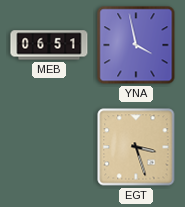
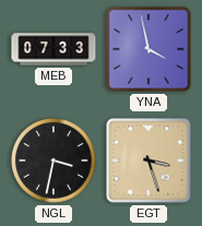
MEB: 06:51 -> 07:33 (54, 49)
NGL: none -> 3:32 (55, 162)
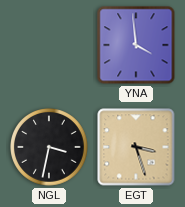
MEB: 07:33 -> none (54, 49)
YNA: 3:58 -> 3:59 (136, 45)
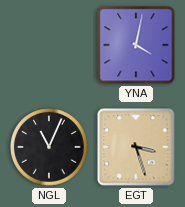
YNA: 3:59 -> 4:02 (136, 45)
NGL: 3:32 -> 11:04 (50, 148)
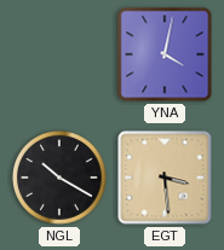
NGL: 11:04 -> 10:20 (61, 179)
EGT: 3:27 -> 3:29 (165, 178)
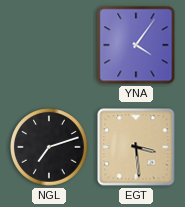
YNA: 4:02 -> 4:06 (136, 45)
NGL: 10:20 -> 7:12 (50, 148)
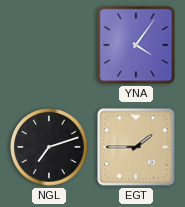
EGT: 3:29 -> 1:45 (136, 147)
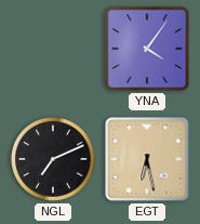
NGL: 7:12 -> 7:11 (54, 160)
EGT: 1:45 -> 6:28 (147, 159)
